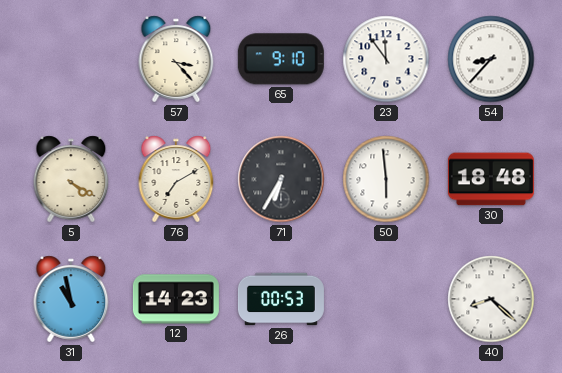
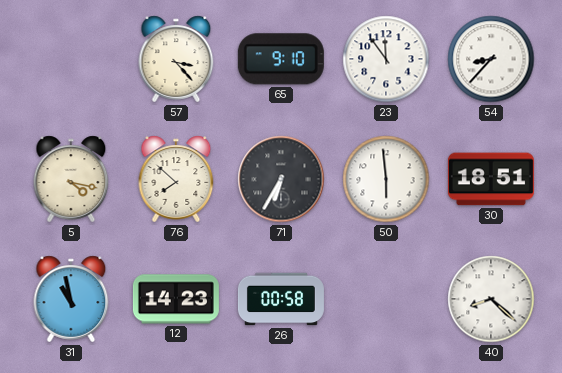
5: 4:20 -> 4:17 (71, 179)
76: 7:10 -> 7:52 (176, 179)
30: 18:48 -> 18:51 (491, 179)
26: 00:53 -> 00:58 (281, 299)
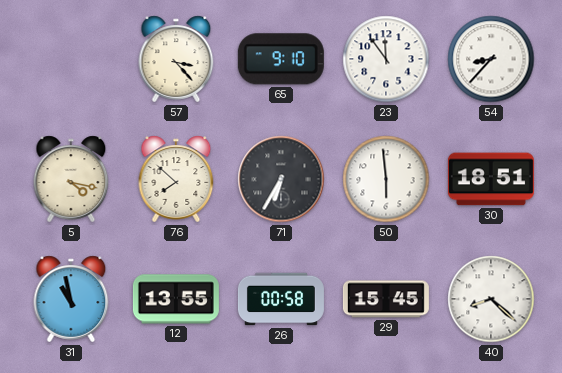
12: 14:23 -> 13:55 (176, 299)
29: none -> 15:45 (386, 299)
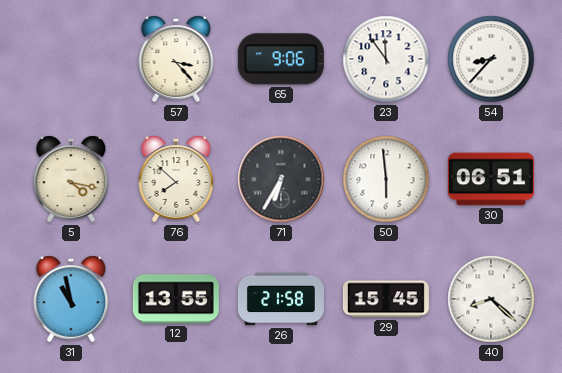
65: 9:10 -> 9:06 (281, 59)
30: 18:51 -> 06:51 (491, 179)
26: 00:58 -> 21:58 (281, 299)
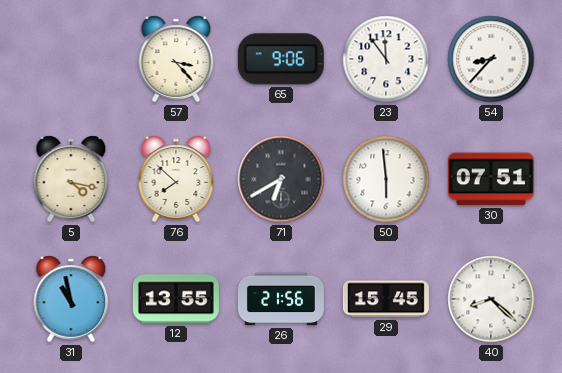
71: 6:35 -> 6:40 (281, 179)
30: 06:51 -> 07:51 (491, 179)
26: 21:58 -> 21:56 (281, 299)
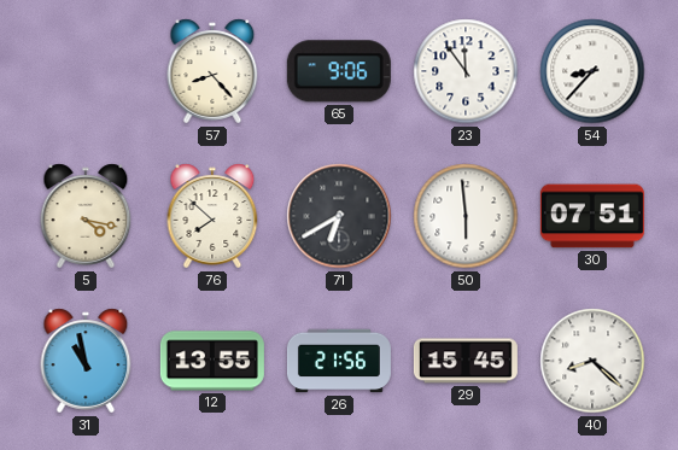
57: 3:23 -> 8:23 (212, 71)
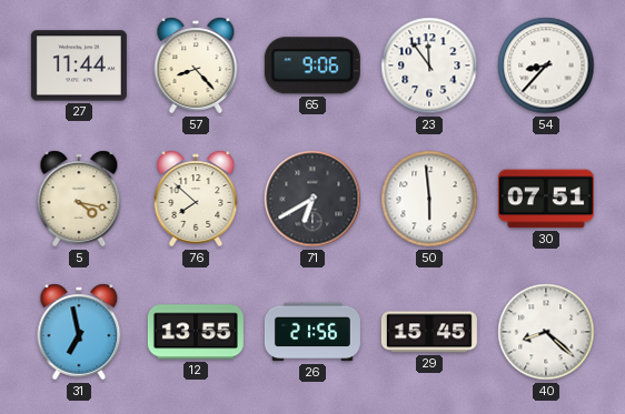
27: none -> 11:44 (79, 65)
31: 10:58 -> 6:58 (79, 332)
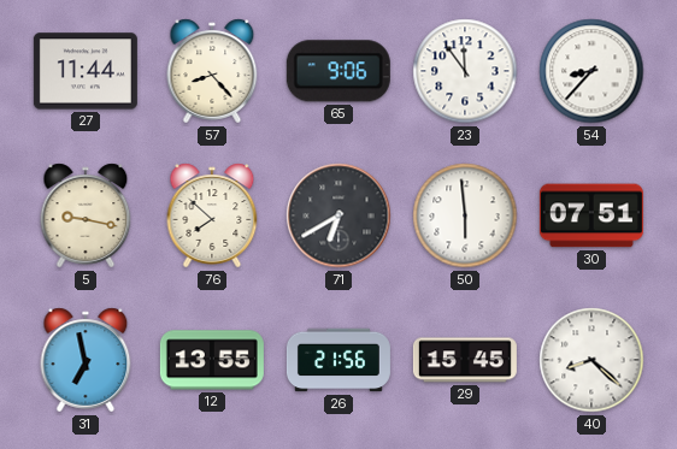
5: 4:17 -> 9:17 (86, 215)
